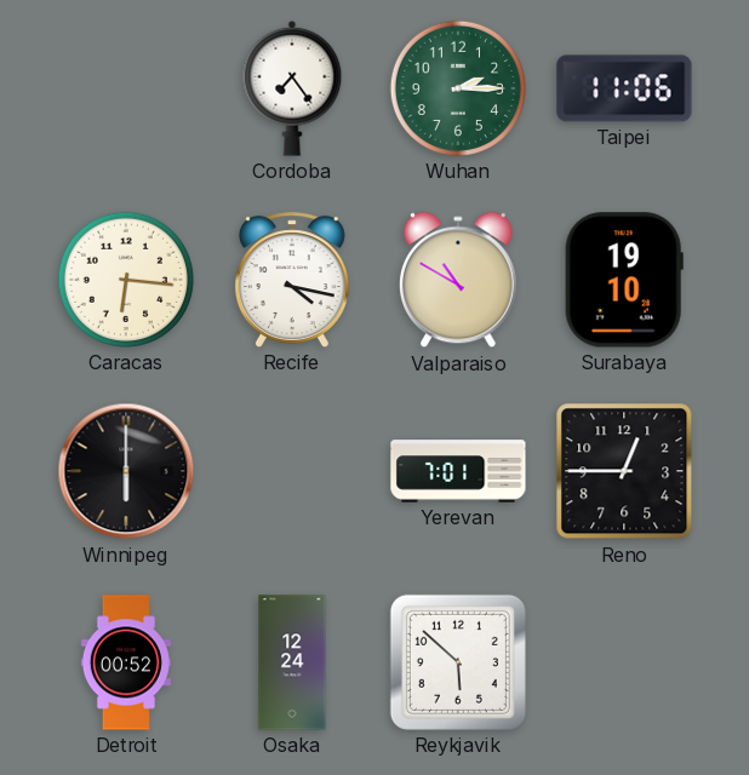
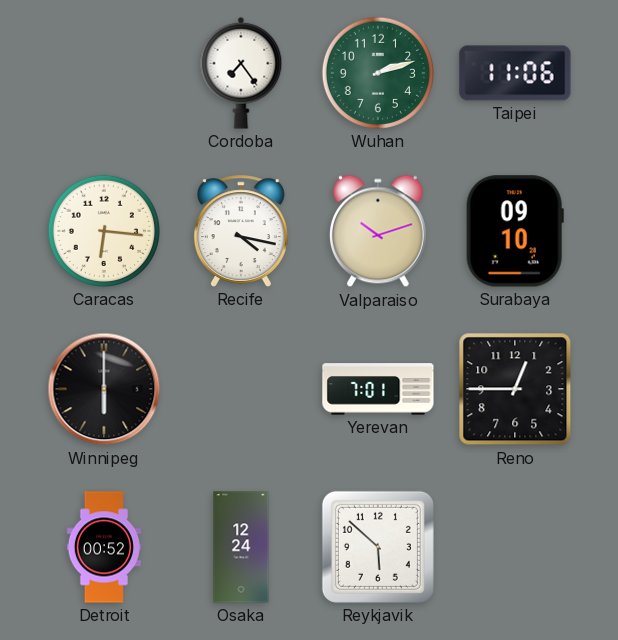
Wuhan: 2:15 -> 2:12 (378, 73)
Valparaiso: 10:50 -> 10:12 (378, 231)
Surabaya: 19:10 -> 09:10 (515, 231)
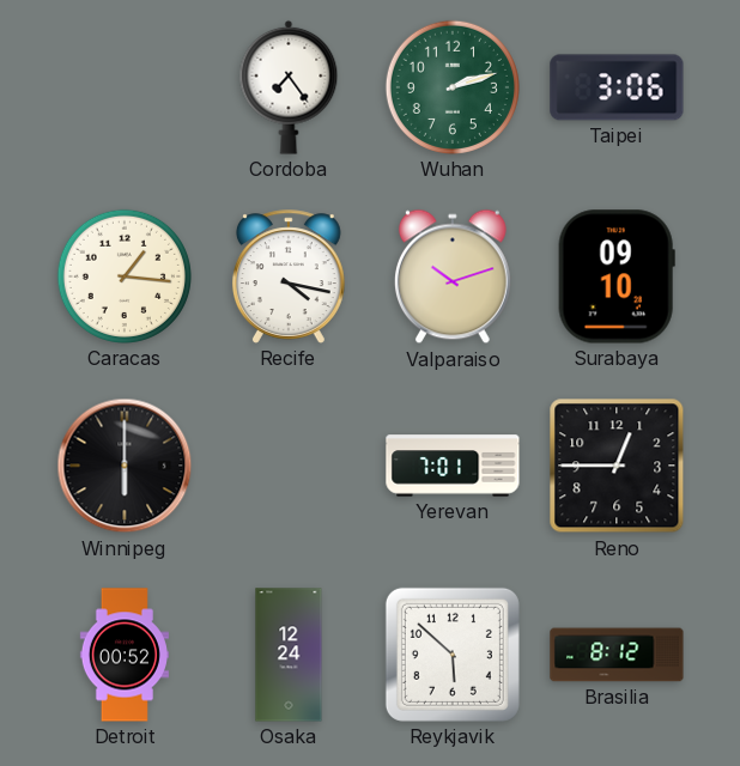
Taipei: 11:06 -> 3:06 (617, 87)
Caracas: 6:16 -> 1:16 (125, 276)
Brasilia: none -> 8:12 (617, 655)
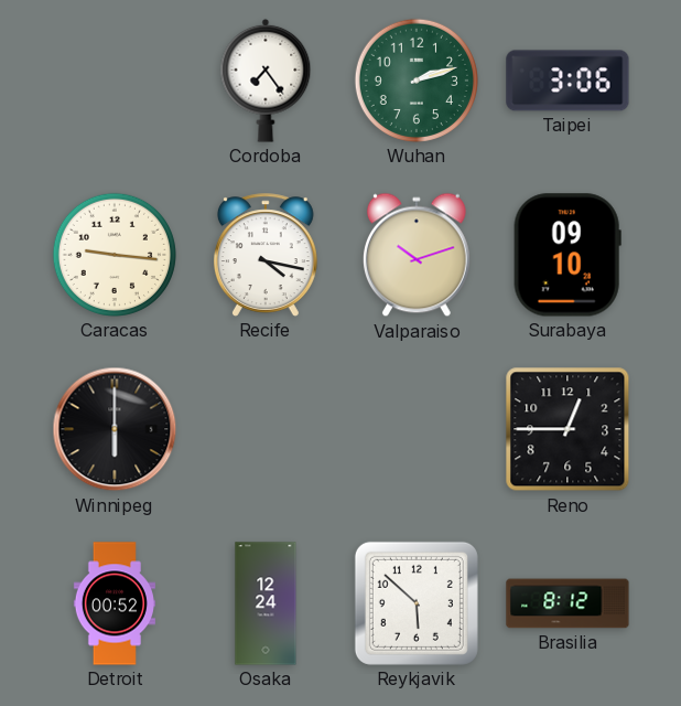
Caracas: 1:16 -> 9:16 (115, 255)
Yerevan: 7:01 -> none (453, 466)
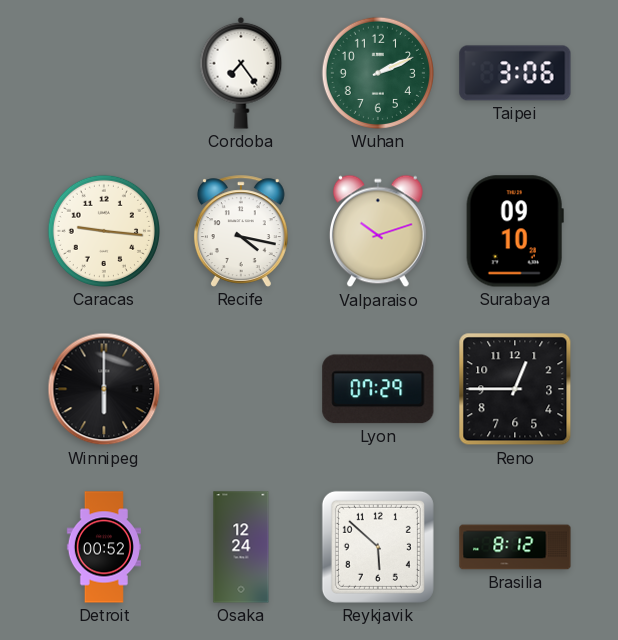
Wuhan: 2:12 -> 2:11 (378, 73)
Lyon: none -> 07:29 (378, 389)
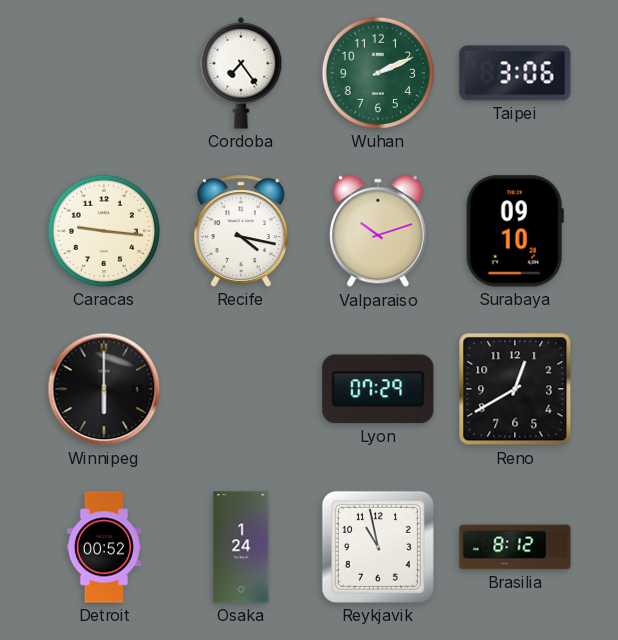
Reno: 12:45 -> 12:40 (515, 389)
Osaka: 12:24 -> 1:24 (241, 547)
Reykjavik: 5:52 -> 10:58 (378, 547)
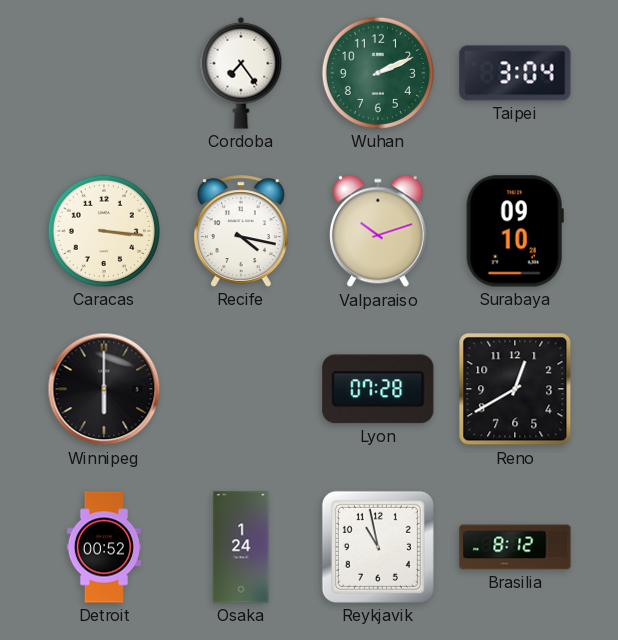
Taipei: 3:06 -> 3:04 (515, 73)
Caracas: 9:16 -> 3:16 (104, 231)
Lyon: 07:29 -> 07:28 (378, 389)
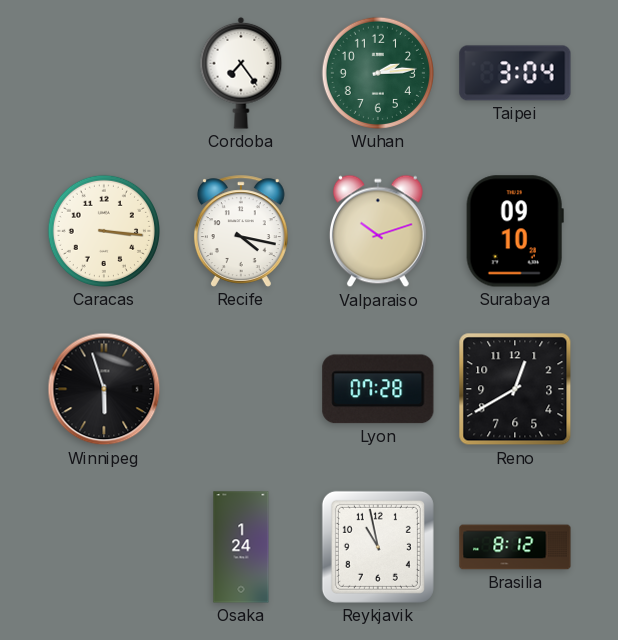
Wuhan: 2:11 -> 2:14 (378, 73)
Winnipeg: 6:00 -> 5:57 (104, 389)
Detroit: 00:52 -> none (104, 547)
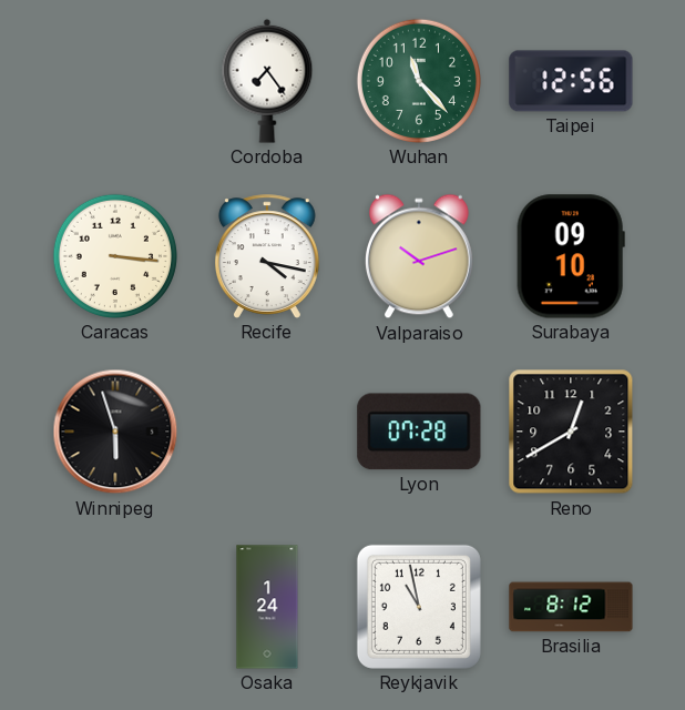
Wuhan: 2:14 -> 11:23 (419, 81)
Taipei: 3:04 -> 12:56 (571, 81)
